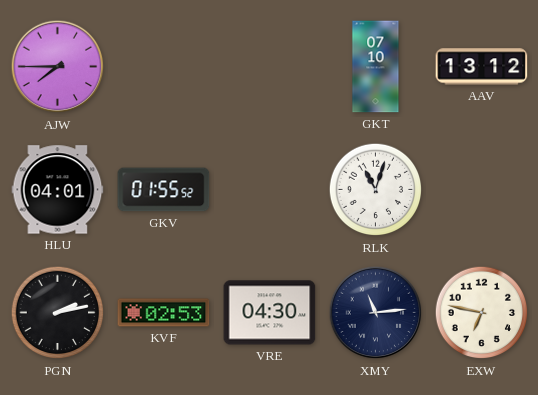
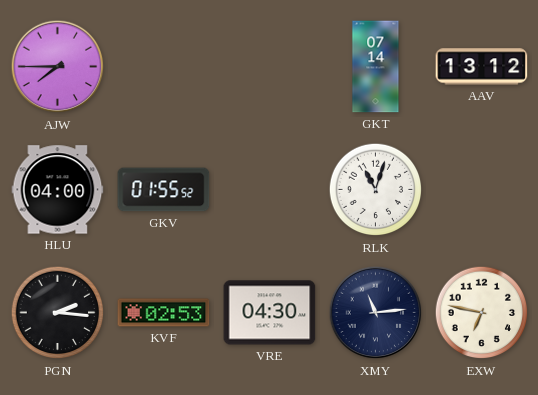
GKT: 07:10 -> 07:14 (376, 67)
HLU: 04:01 -> 04:00 (58, 190)
PGN: 2:13 -> 2:16 (58, 313)
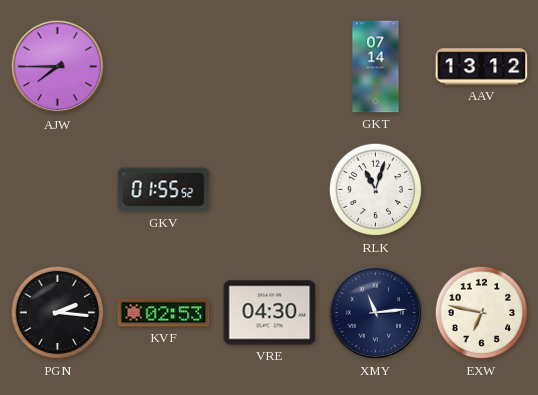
HLU: 04:00 -> none (58, 190)
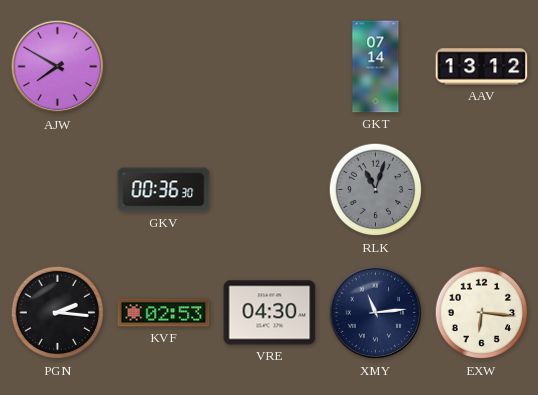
AJW: 7:45 -> 7:50 (58, 67)
GKV: 01:55 -> 00:36 (164, 190)
RLK dial: white -> grey (376, 190)
EXW: 6:47 -> 6:16 (482, 313)
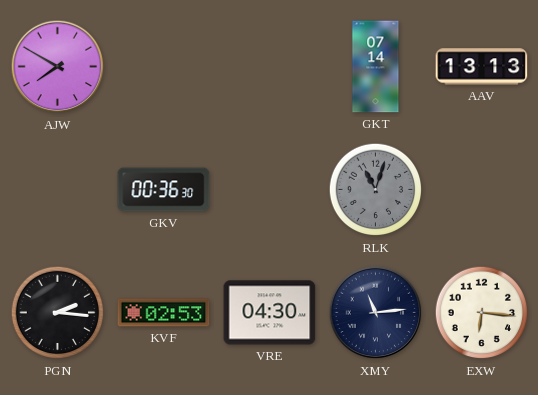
AAV: 13:12 -> 13:13 (482, 67)
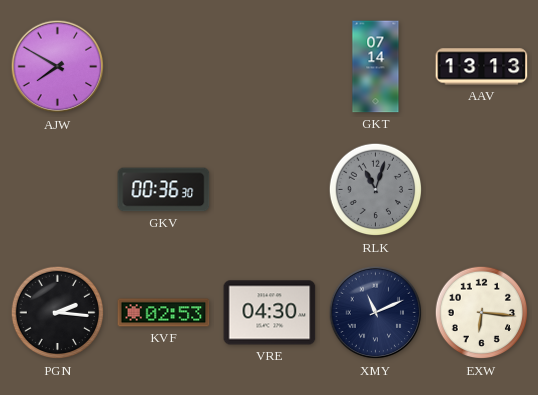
XMY: 11:14 -> 11:11 (376, 313)
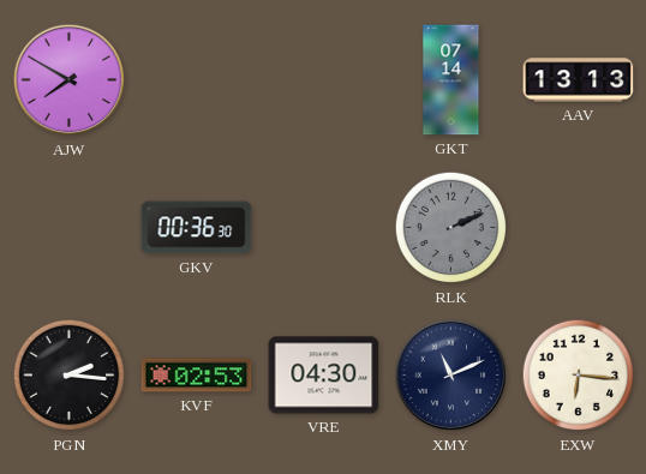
RLK: 11:03 -> 2:11 (451, 228)
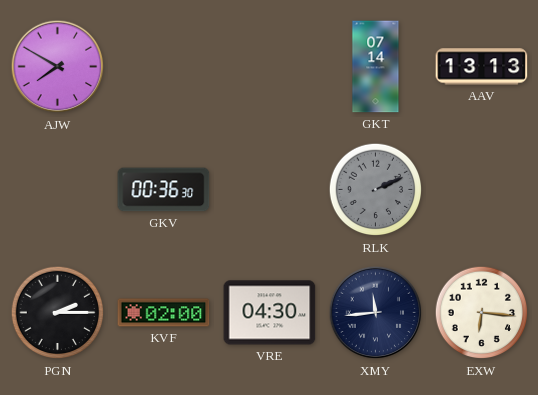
PGN: 2:16 -> 2:15 (58, 313)
KVF: 02:53 -> 02:00 (164, 313)
XMY: 11:11 -> 11:44 (376, 313)
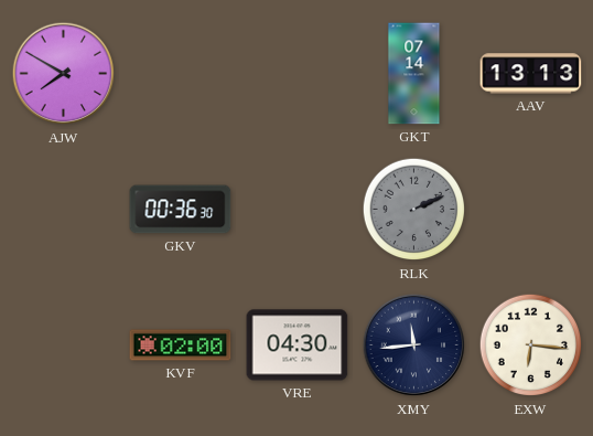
PGN: 2:15 -> none (58, 313)
